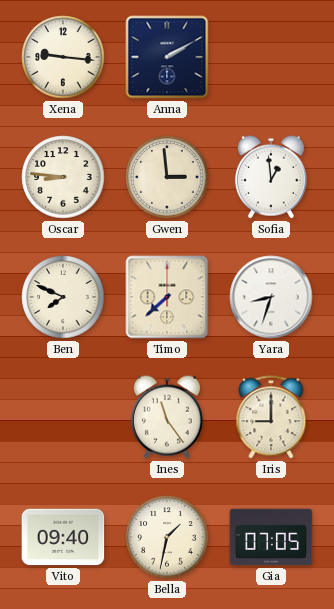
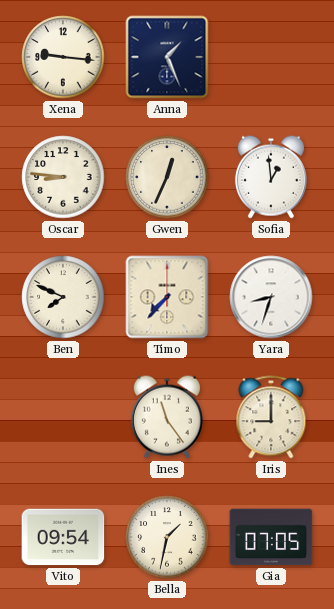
Anna: 2:10 -> 1:26 (167, 57)
Gwen: 2:59 -> 12:34 (167, 177)
Timo: 7:38 -> 7:37 (167, 297)
Vito: 09:40 -> 09:54 (63, 537)
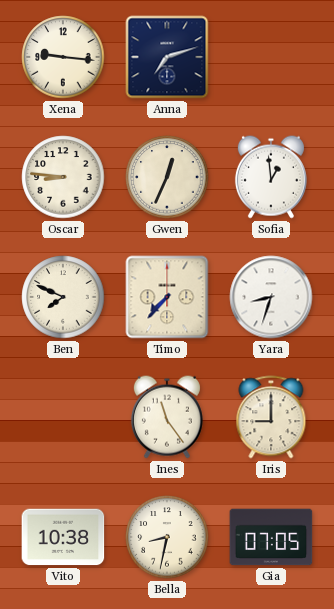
Anna: 1:26 -> 7:12 (167, 57)
Vito: 09:54 -> 10:38 (63, 537)
Bella: 1:32 -> 8:32 (167, 537)
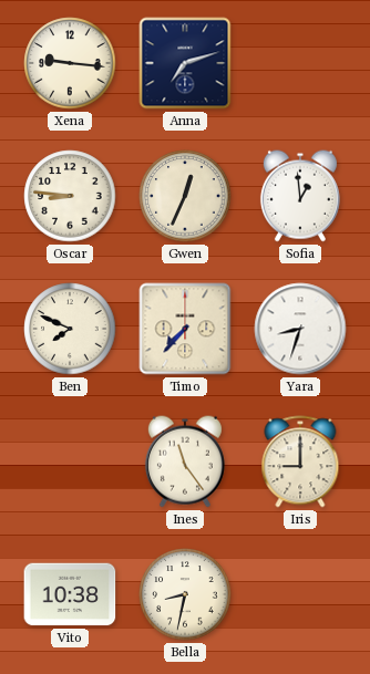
Gia: 07:05 -> none (271, 537)
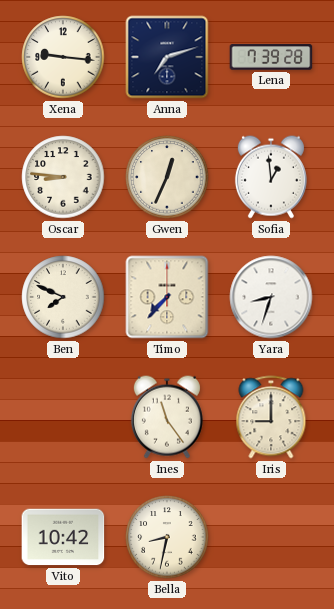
Lena: none -> 7:39 (271, 57)
Vito: 10:38 -> 10:42 (63, 537)
